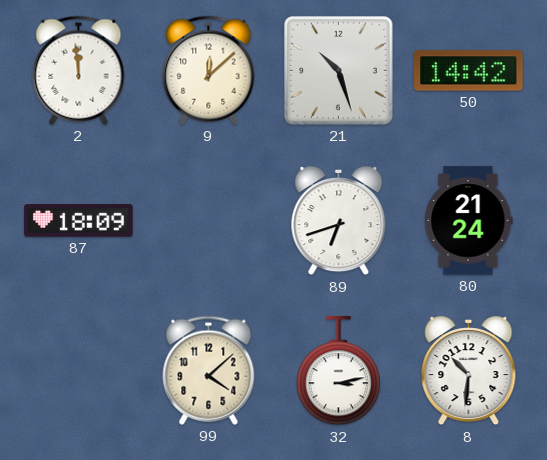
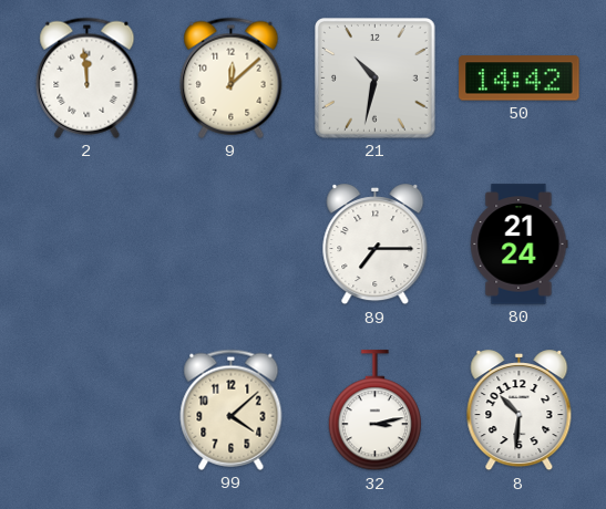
21: 10:27 -> 10:32 (376, 79)
87: 18:09 -> none (79, 221)
89: 6:42 -> 7:15 (376, 246)
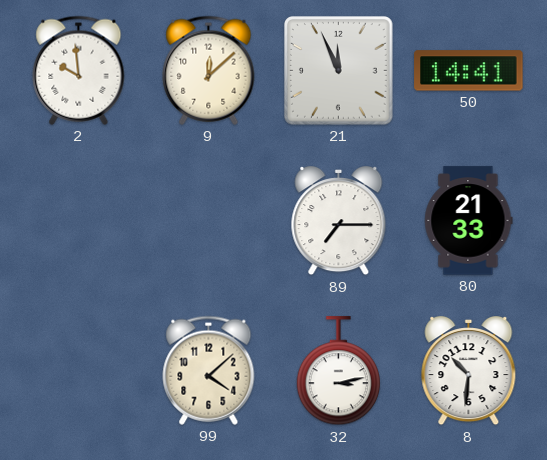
2: 11:59 -> 9:59 (79, 70)
21: 10:32 -> 11:56 (339, 71)
50: 14:42 -> 14:41 (469, 71)
80: 21:24 -> 21:33 (469, 221)
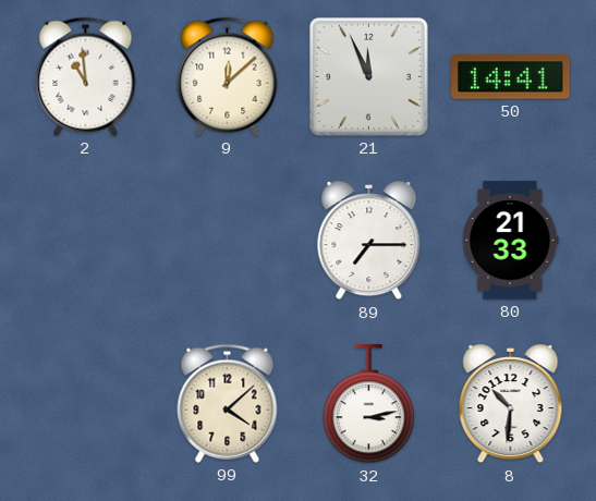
2: 9:59 -> 10:59 (86, 76)
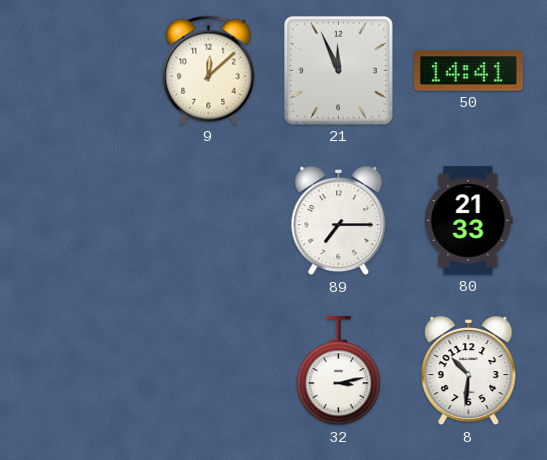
2: 10:59 -> none (86, 76)
99: 4:08 -> none (228, 403)
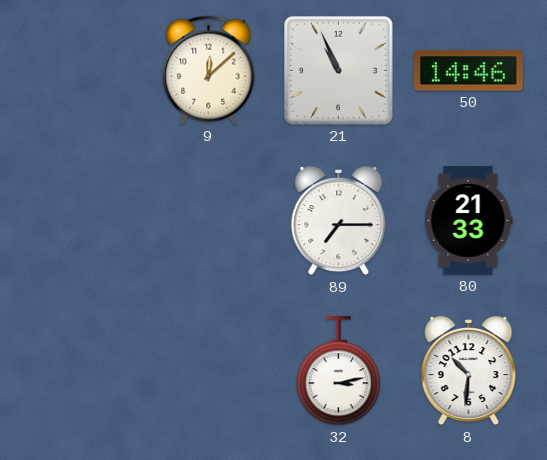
21: 11:56 -> 10:56 (339, 71)
50: 14:41 -> 14:46 (469, 71)
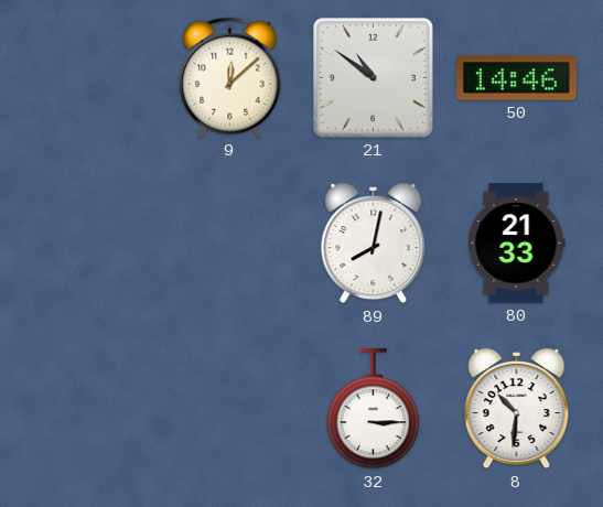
21: 10:56 -> 10:51 (374, 78)
89: 7:15 -> 8:02 (374, 245)
32: 3:13 -> 3:15 (373, 409)
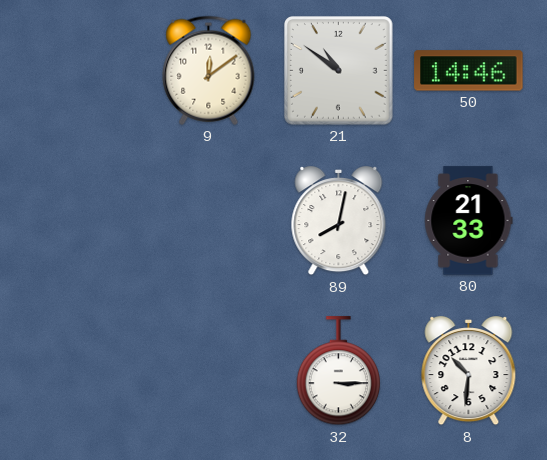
9: 12:08 -> 12:09 (209, 70)
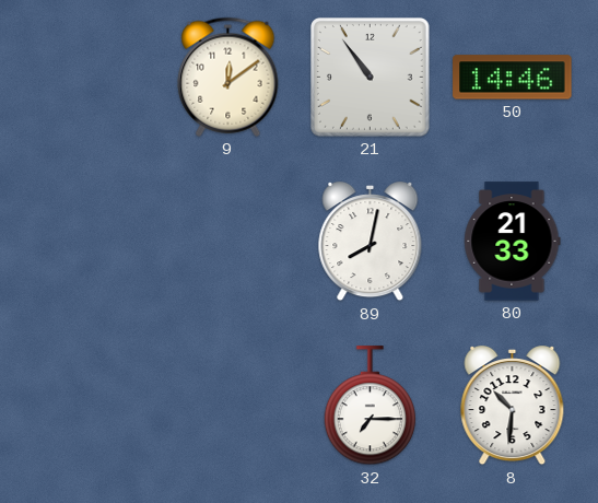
21: 10:51 -> 10:54 (371, 78)
32: 3:15 -> 7:15 (370, 406)
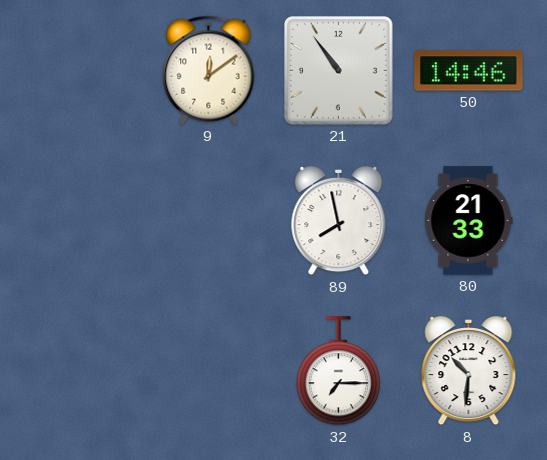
89: 8:02 -> 7:58 (339, 222)
